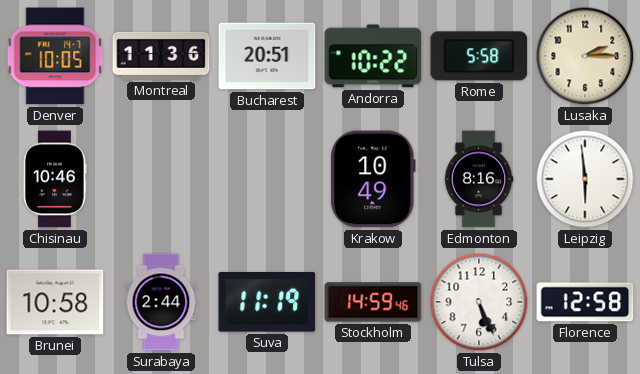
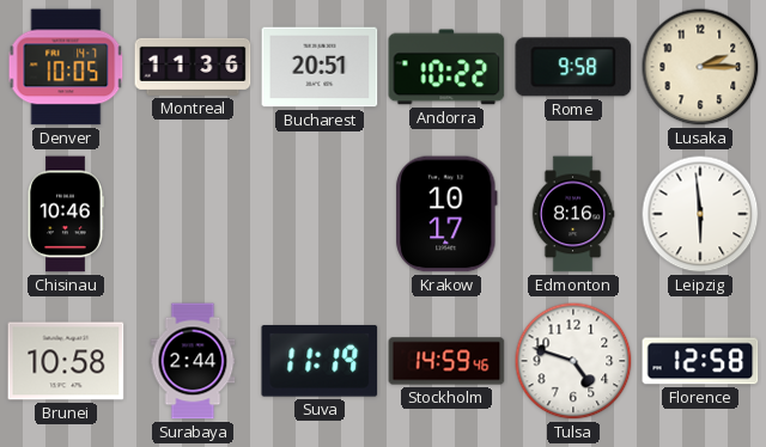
Rome: 5:58 -> 9:58 (573, 67)
Krakow: 10:49 -> 10:17 (446, 214)
Tulsa: 5:26 -> 4:48 (573, 361)
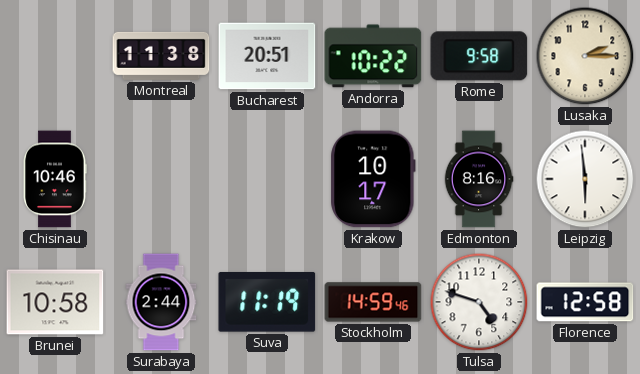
Denver: 10:05 -> none (66, 67)
Montreal: 11:36 -> 11:38 (161, 56)
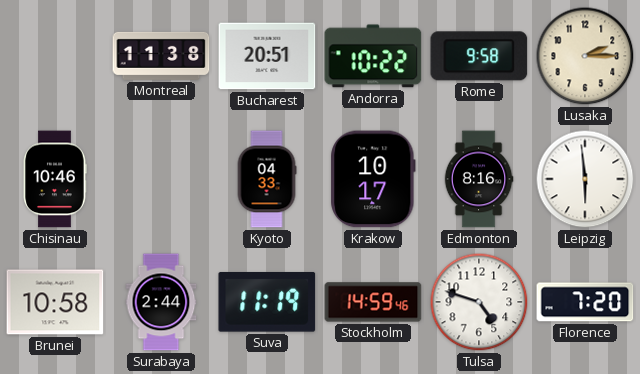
Kyoto: none -> 04:33 (267, 179)
Florence: 12:58 -> 7:20 (585, 302)
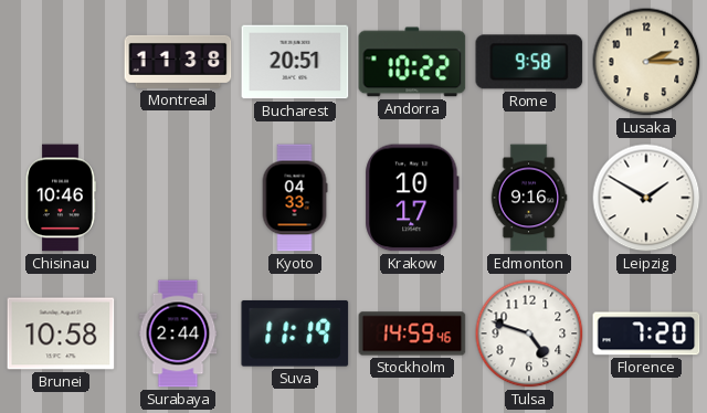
Edmonton: 8:16 -> 9:16 (529, 198)
Leipzig: 5:59 -> 1:50 (646, 198)
